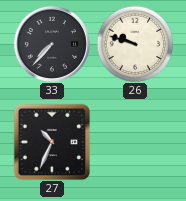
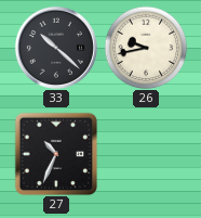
33: 7:37 -> 10:22 (56, 48)
26: 9:48 -> 9:43 (146, 48)
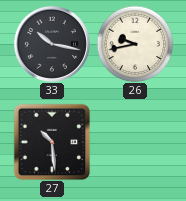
33: 10:22 -> 10:17 (52, 44)
27: 10:34 -> 10:29 (52, 142)
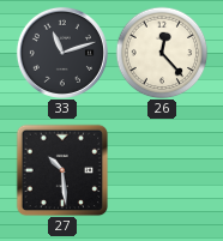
33: 10:17 -> 11:12 (62, 53)
26: 9:43 -> 12:23 (162, 53)
